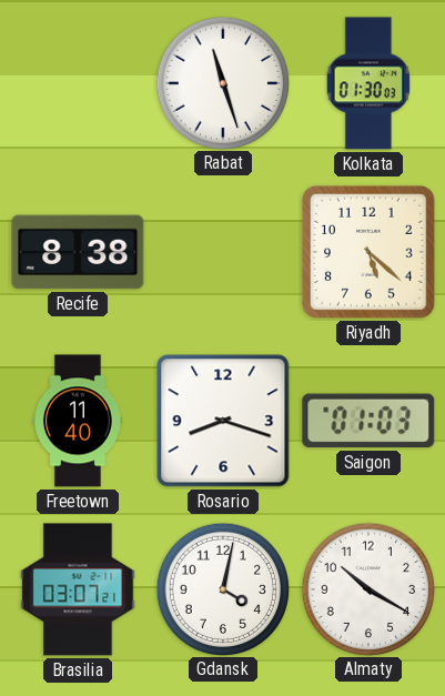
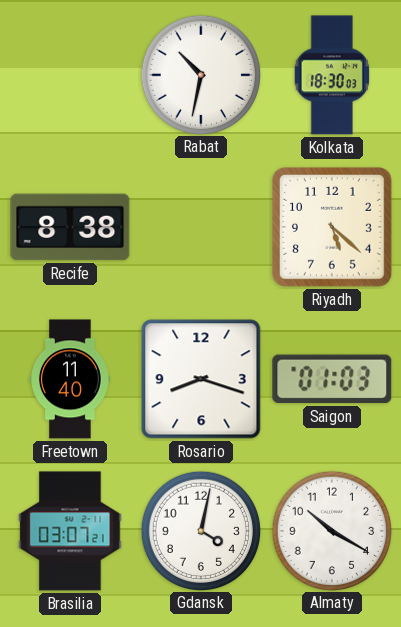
Rabat: 11:27 -> 10:32 (200, 74)
Kolkata: 01:30 -> 18:30 (332, 75)
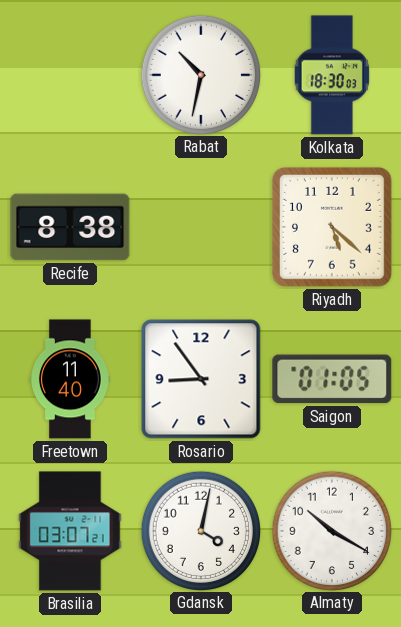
Rosario: 8:18 -> 8:54 (201, 379)
Saigon: 01:03 -> 01:05 (332, 379)
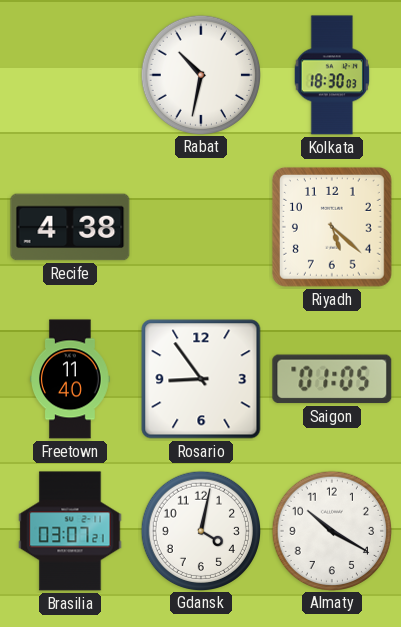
Recife: 8:38 -> 4:38 (70, 227)
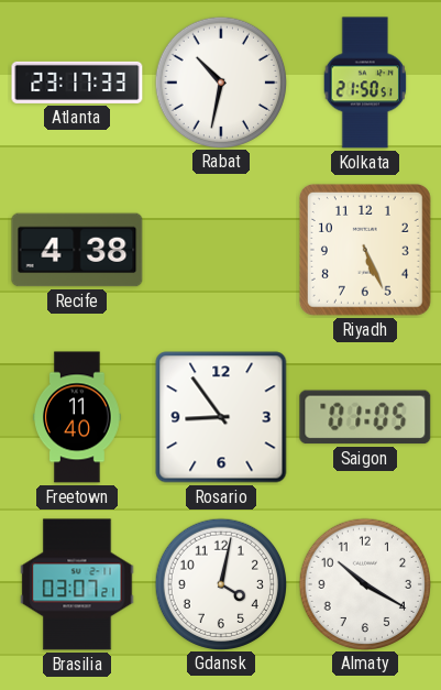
Atlanta: none -> 23:17 (77, 83)
Kolkata: 18:30 -> 21:50 (365, 83)
Riyadh: 5:22 -> 5:26 (365, 250)
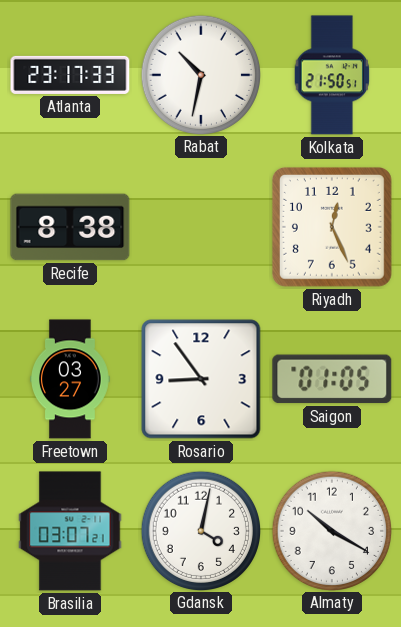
Recife: 4:38 -> 8:38 (70, 227)
Riyadh: 5:26 -> 12:26 (332, 227)
Freetown: 11:40 -> 03:27 (71, 379)
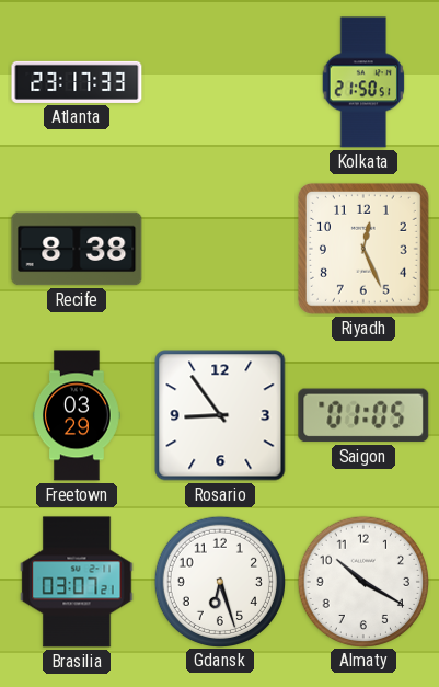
Rabat: 10:32 -> none (200, 74)
Freetown: 03:27 -> 03:29 (78, 415)
Gdansk: 4:02 -> 6:27 (219, 581)
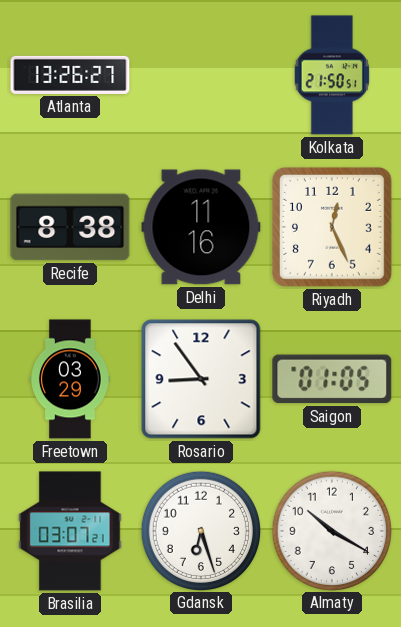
Atlanta: 23:17 -> 13:26 (70, 75)
Delhi: none -> 11:16 (201, 227)
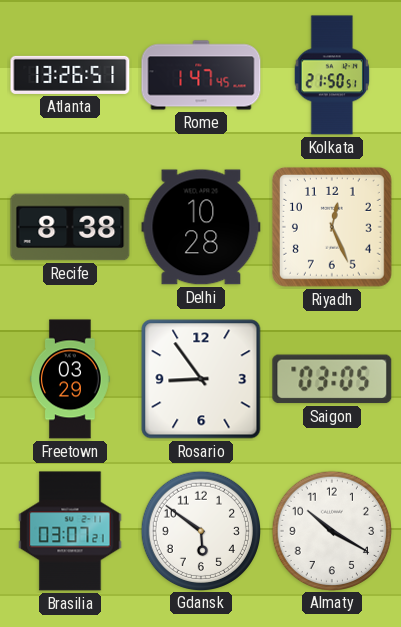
Atlanta: 13:26:27 -> 13:26:51 (70, 75)
Rome: none -> 1:47 (201, 75)
Delhi: 11:16 -> 10:28 (201, 227)
Saigon: 01:05 -> 03:05 (332, 379)
Gdansk: 6:27 -> 5:51 (200, 530)
